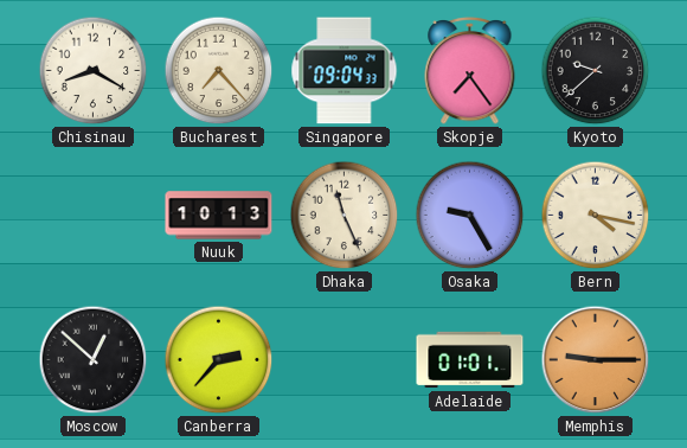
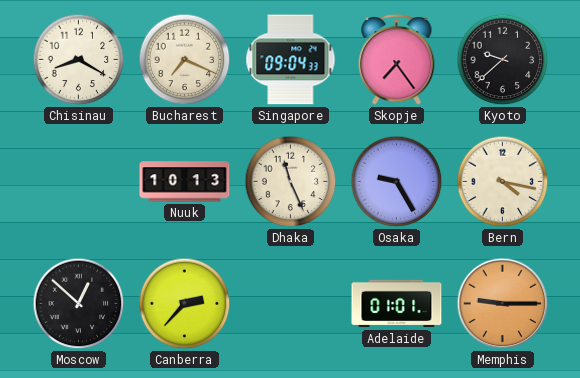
Bucharest: 7:23 -> 7:19 (185, 60)
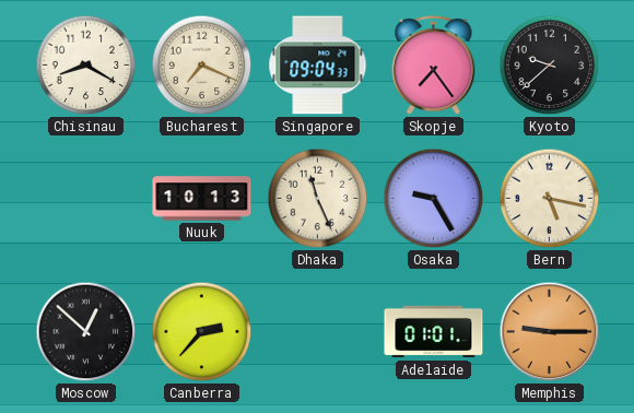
Bern: 4:17 -> 5:17 (550, 199)
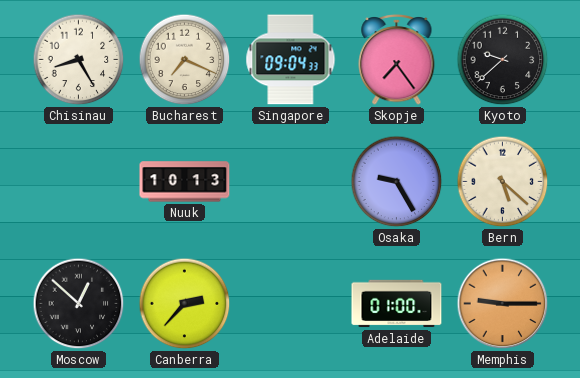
Chisinau: 8:20 -> 8:25 (79, 60)
Dhaka: 11:26 -> none (318, 199)
Bern: 5:17 -> 5:22 (503, 182)
Adelaide: 01:01 -> 01:00 (397, 304)
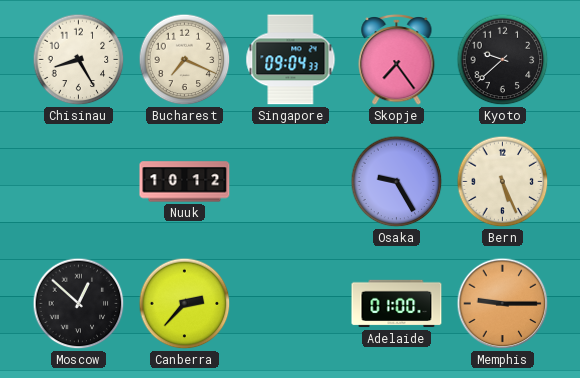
Nuuk: 10:13 -> 10:12 (185, 182)
Bern: 5:22 -> 5:26 (503, 182)
